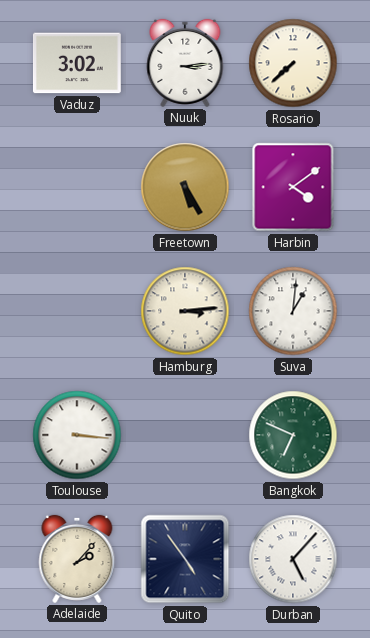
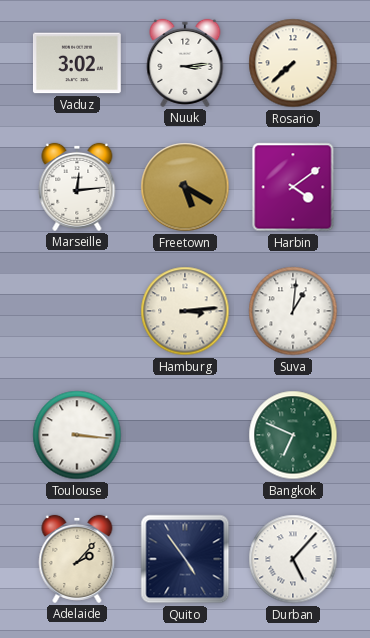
Marseille: none -> 12:14 (77, 187)
Freetown: 5:25 -> 5:20 (185, 187)
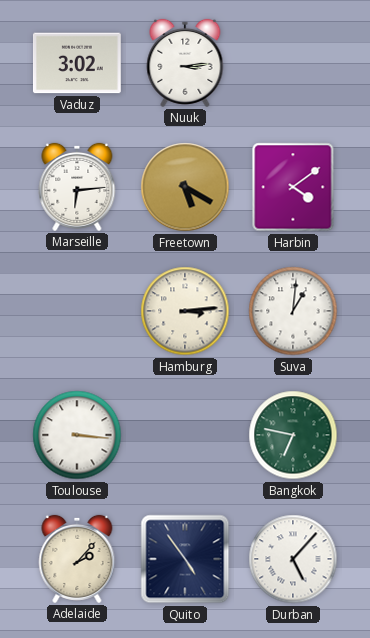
Rosario: 7:38 -> none (293, 63)
Marseille: 12:14 -> 6:14 (77, 187)
Bangkok: 6:49 -> 6:47 (293, 435)
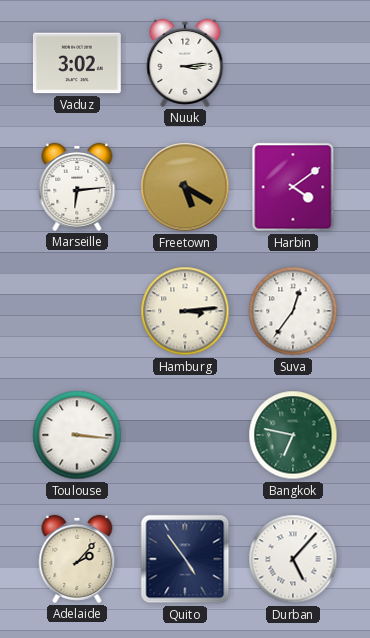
Suva: 1:01 -> 12:36 (293, 311)
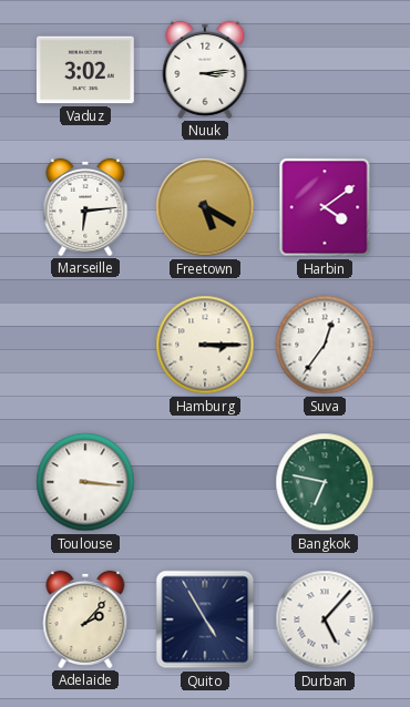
Hamburg: 3:14 -> 3:15 (205, 345)
Quito: 4:54 -> 4:55 (205, 619)
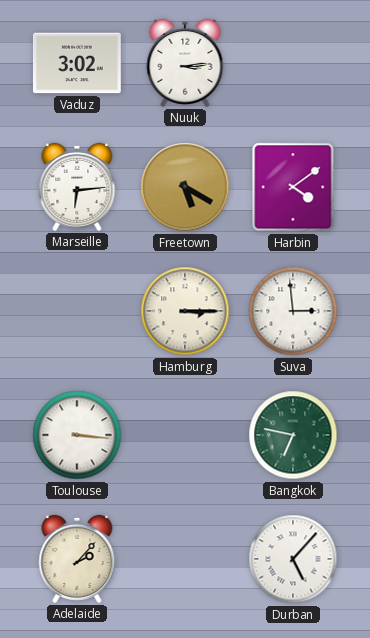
Suva: 12:36 -> 2:59 (293, 311)
Quito: 4:55 -> none (205, 619)
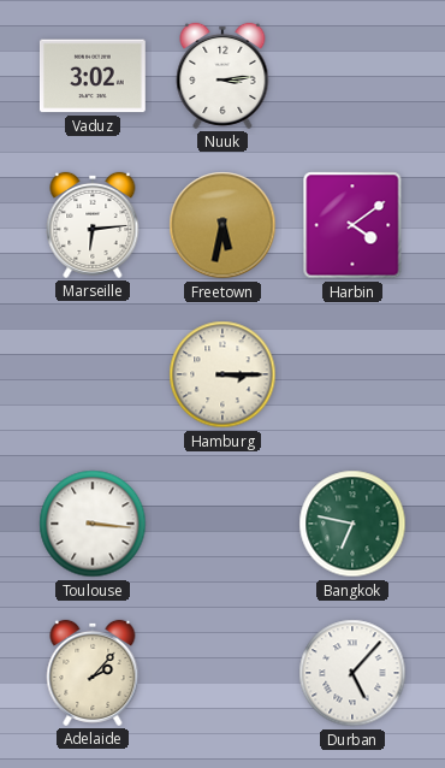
Freetown: 5:20 -> 5:32 (222, 225)
Suva: 2:59 -> none (293, 311)
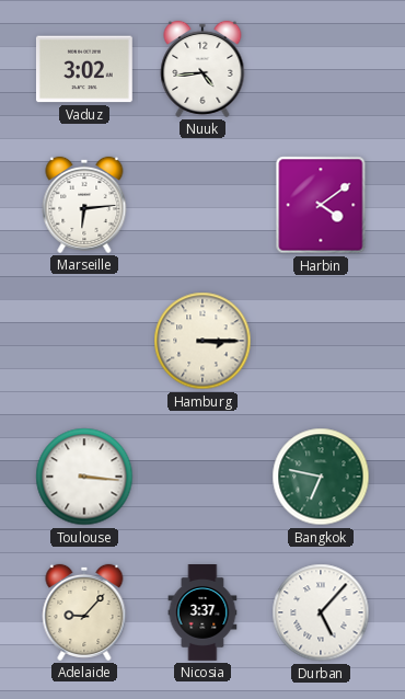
Nuuk: 3:14 -> 4:44 (202, 69)
Freetown: 5:32 -> none (222, 225)
Adelaide: 2:07 -> 9:07 (84, 612)
Nicosia: none -> 3:37 (202, 614)
